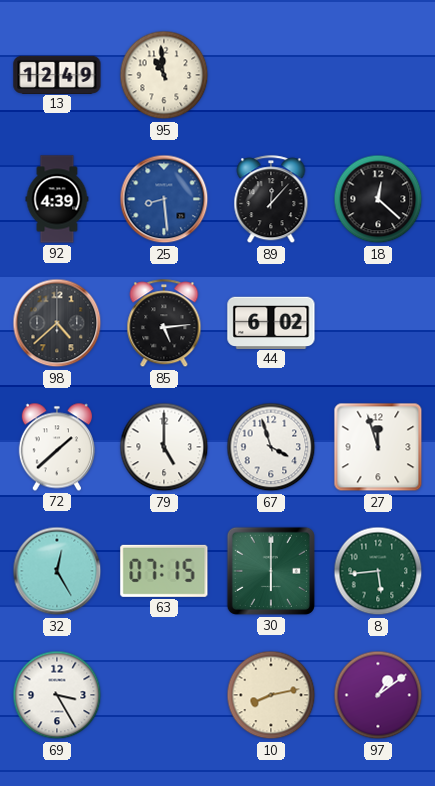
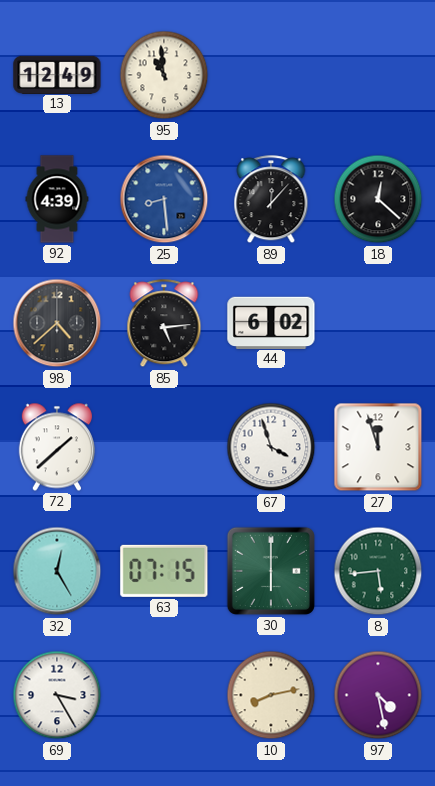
79: 5:00 -> none (164, 447)
97: 1:09 -> 4:28 (378, 695)
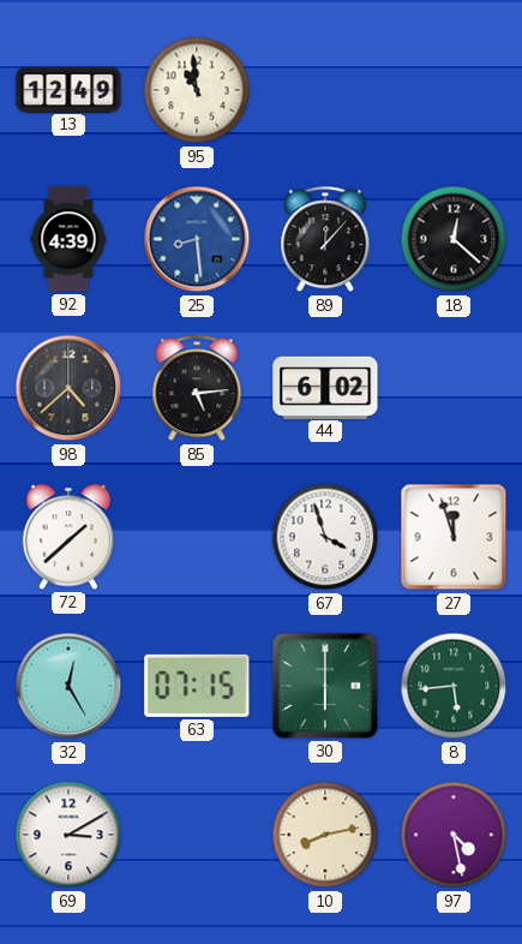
69: 3:25 -> 3:10 (68, 835)
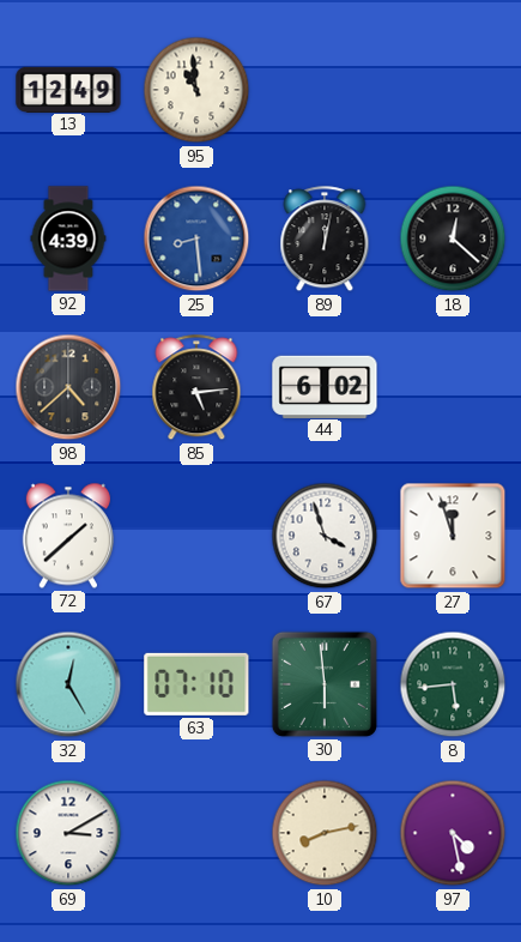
89: 12:07 -> 12:02 (325, 240)
63: 07:15 -> 07:10 (196, 684)
30: 6:00 -> 5:59 (325, 684)
